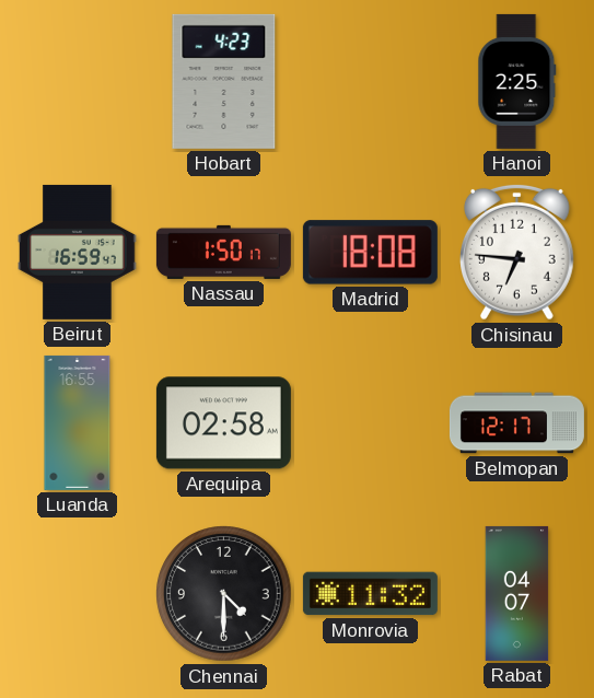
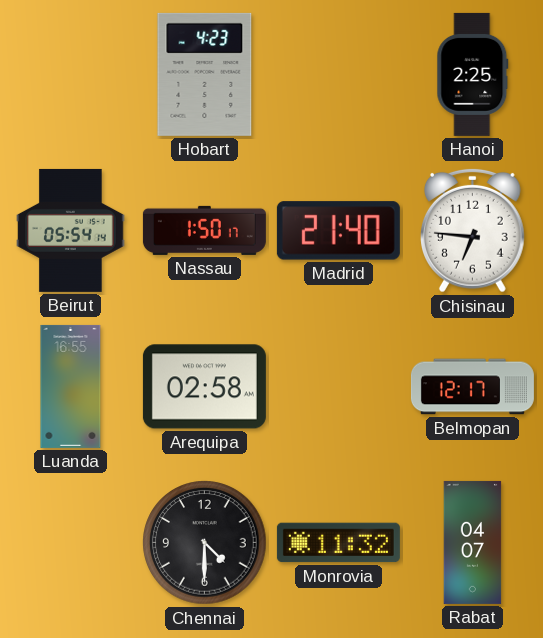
Beirut: 16:59 -> 05:54 (71, 230)
Madrid: 18:08 -> 21:40 (338, 231)
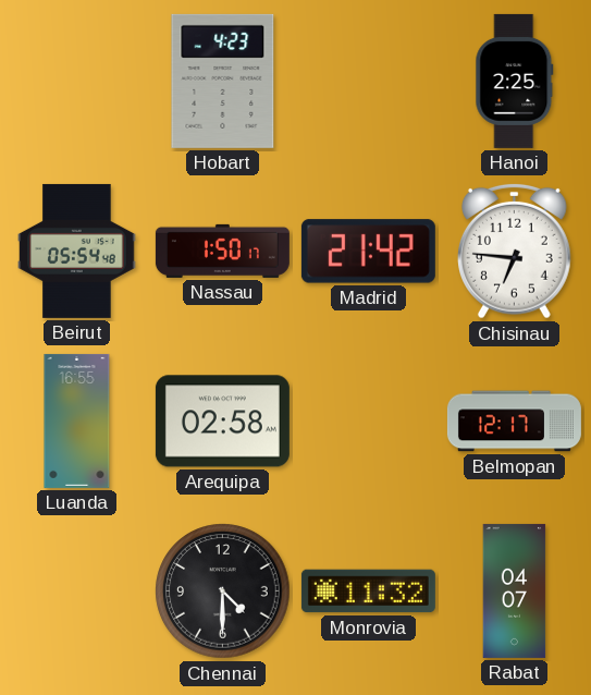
Beirut: 05:54:14 -> 05:54:48 (77, 251)
Madrid: 21:40 -> 21:42 (368, 252)
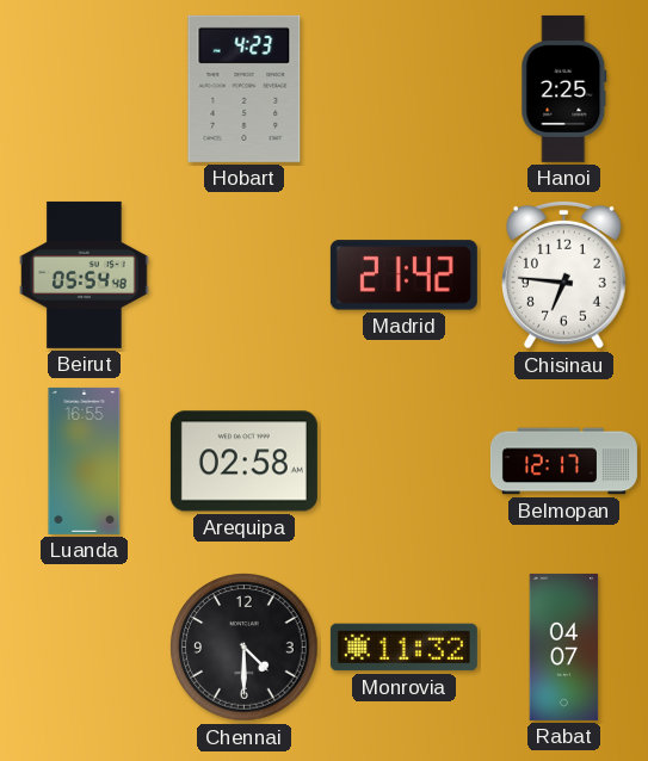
Nassau: 1:50 -> none (222, 251)
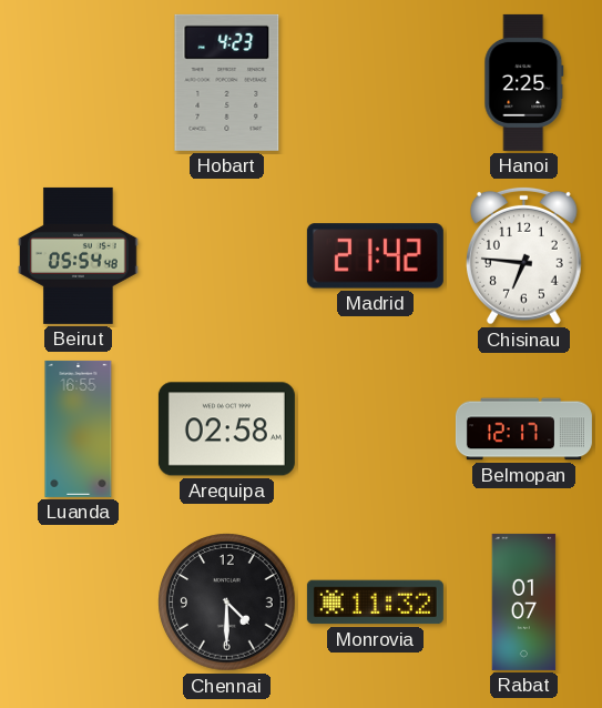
Rabat: 04:07 -> 01:07 (524, 601)
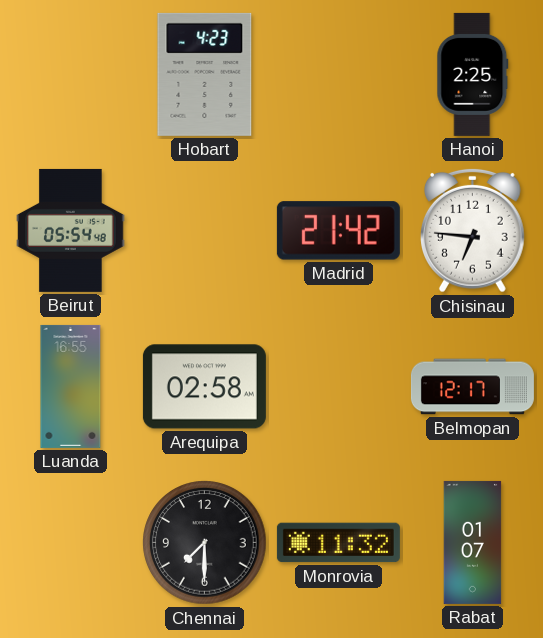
Chennai: 4:30 -> 7:30 (205, 543)
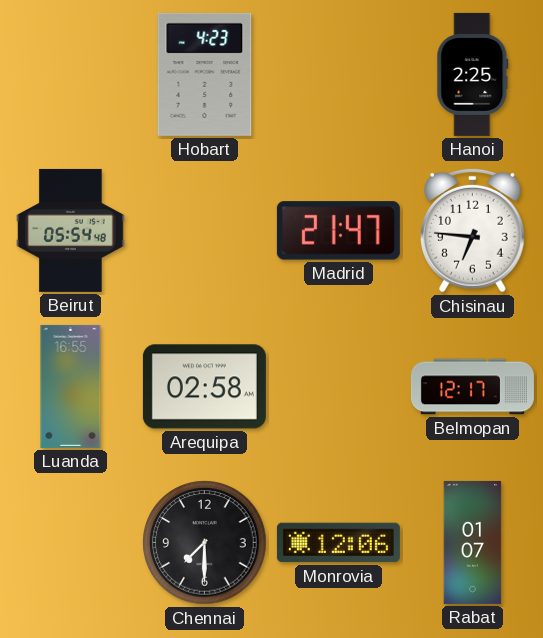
Madrid: 21:42 -> 21:47 (338, 231)
Monrovia: 11:32 -> 12:06 (338, 543)
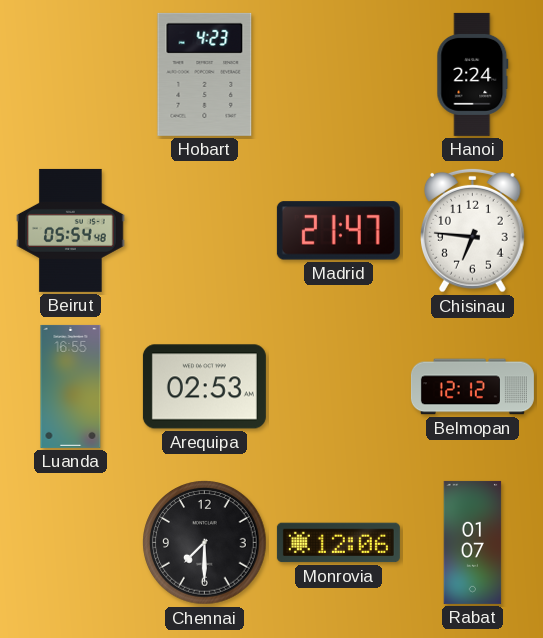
Hanoi: 2:25 -> 2:24 (473, 74)
Arequipa: 02:58 -> 02:53 (204, 387)
Belmopan: 12:17 -> 12:12 (472, 387)
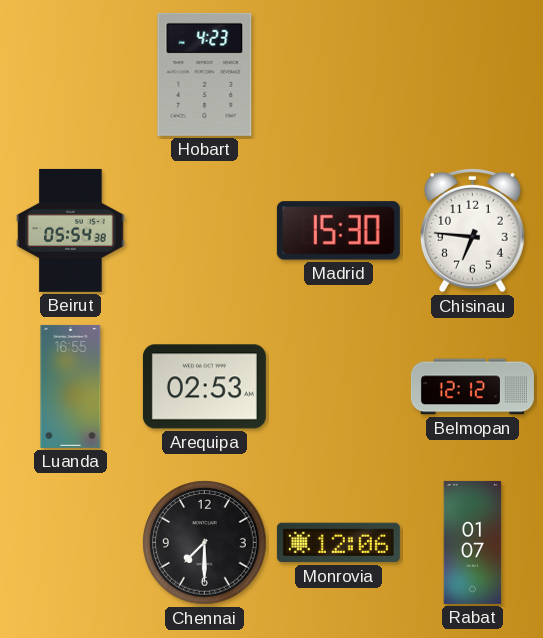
Hanoi: 2:24 -> none (473, 74)
Beirut: 05:54:48 -> 05:54:38 (71, 230)
Madrid: 21:47 -> 15:30 (338, 231)
